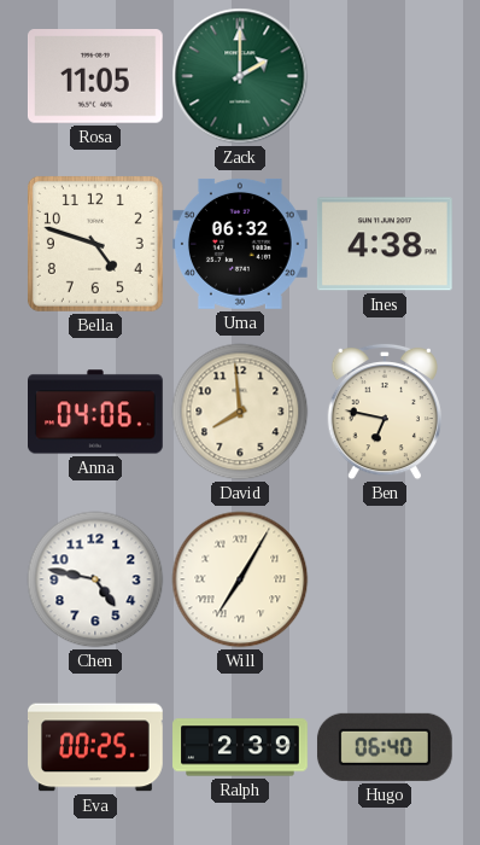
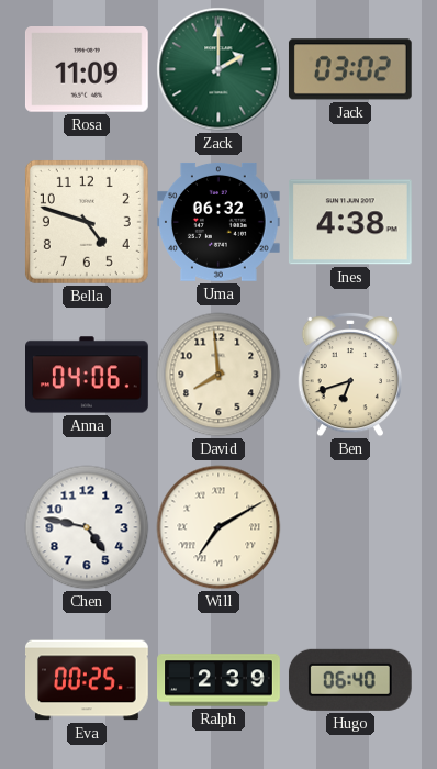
Rosa: 11:05 -> 11:09 (87, 70)
Jack: none -> 03:02 (350, 69)
Ben: 6:47 -> 6:42 (350, 375)
Will: 7:05 -> 7:10 (218, 527)
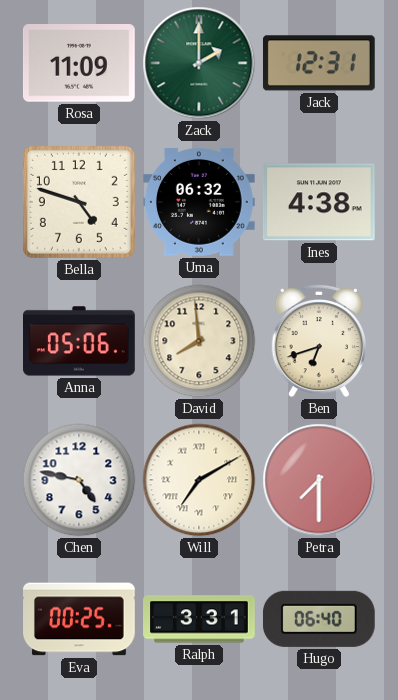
Jack: 03:02 -> 12:31 (319, 63)
Anna: 04:06 -> 05:06 (80, 341)
Petra: none -> 7:30 (319, 480)
Ralph: 2:39 -> 3:31 (199, 619)
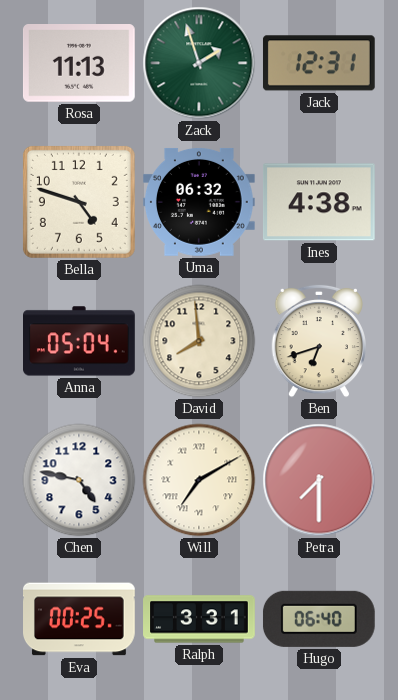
Rosa: 11:09 -> 11:13 (79, 64)
Zack: 2:00 -> 1:57 (199, 63)
Anna: 05:06 -> 05:04 (80, 341)
